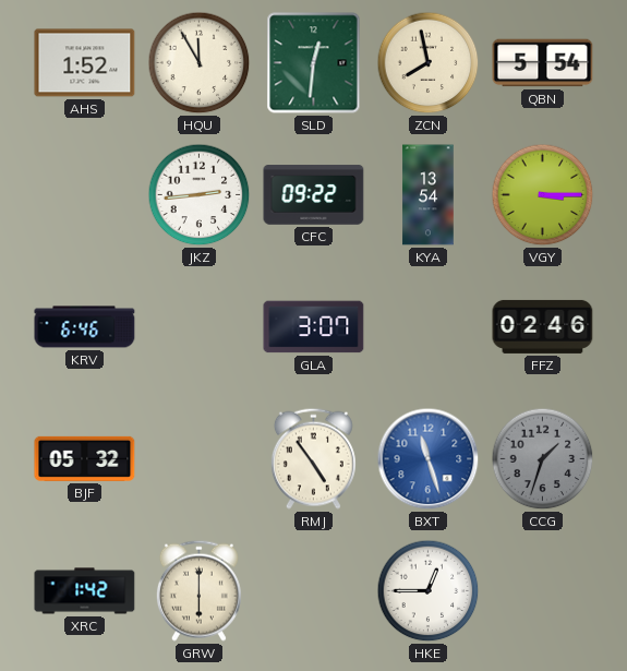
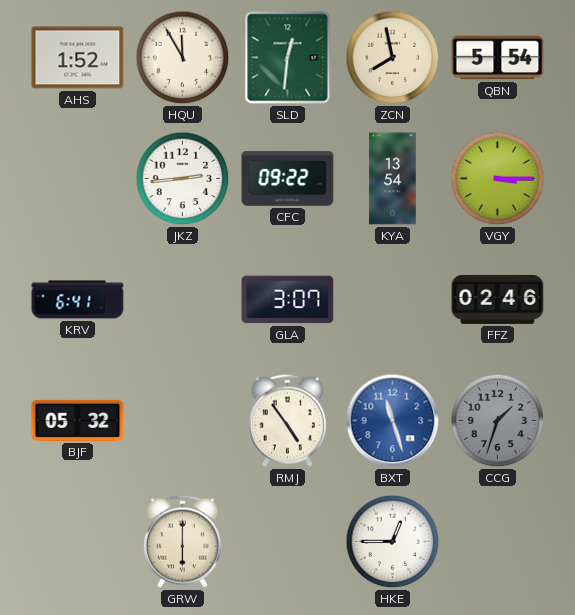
KRV: 6:46 -> 6:41 (78, 300)
XRC: 1:42 -> none (85, 591)
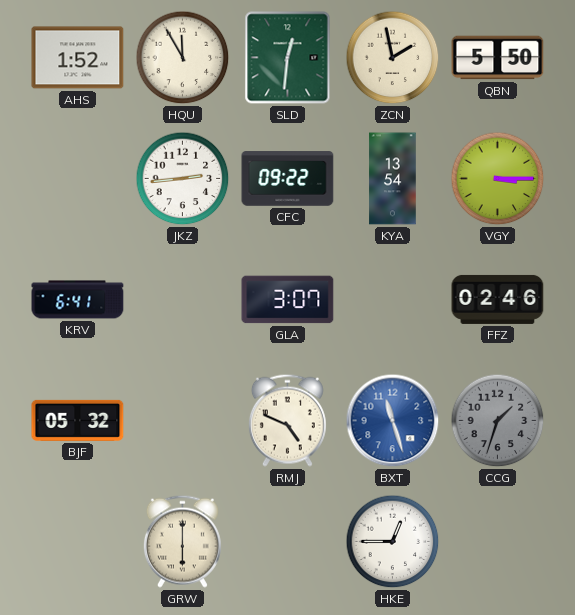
ZCN: 7:58 -> 1:58 (393, 58)
QBN: 5:54 -> 5:50 (498, 58)
RMJ: 4:54 -> 4:49 (287, 420)
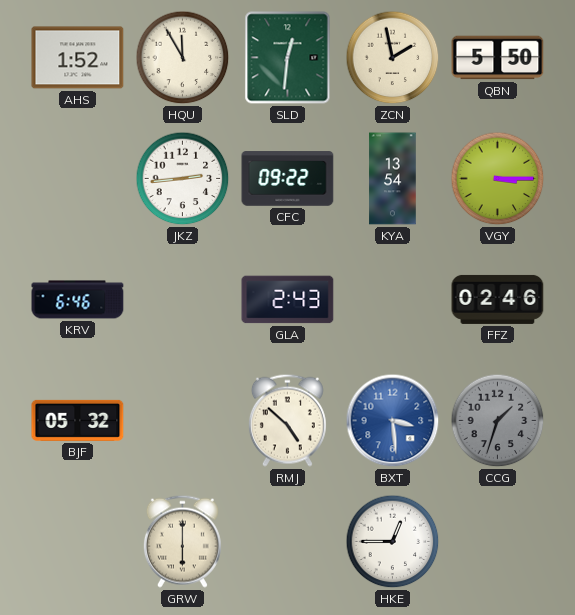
KRV: 6:41 -> 6:46 (78, 300)
GLA: 3:07 -> 2:43 (288, 300)
RMJ: 4:49 -> 4:52 (287, 420)
BXT: 11:27 -> 3:29 (393, 421)
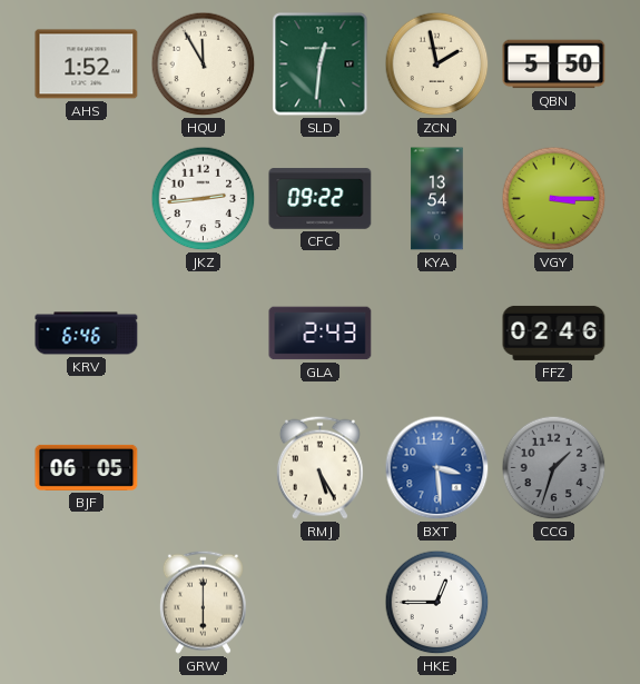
BJF: 05:32 -> 06:05 (87, 467)
RMJ: 4:52 -> 5:25 (319, 467)
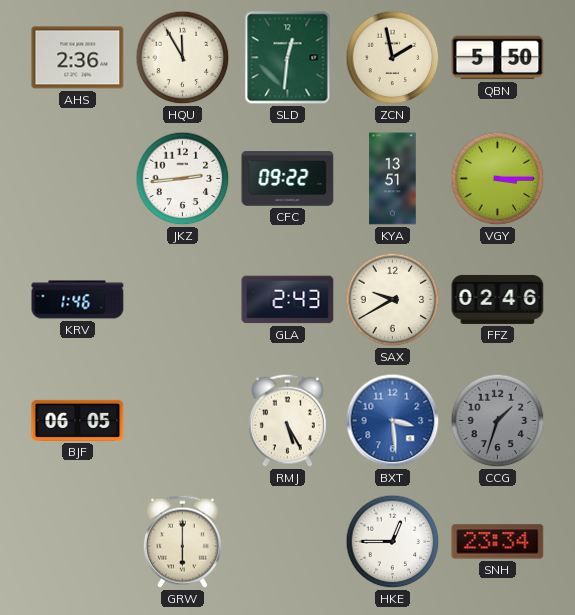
AHS: 1:52 -> 2:36 (78, 58)
KYA: 13:54 -> 13:51 (393, 179)
KRV: 6:46 -> 1:46 (78, 300)
SAX: none -> 9:40 (393, 300)
SNH: none -> 23:34 (498, 542)
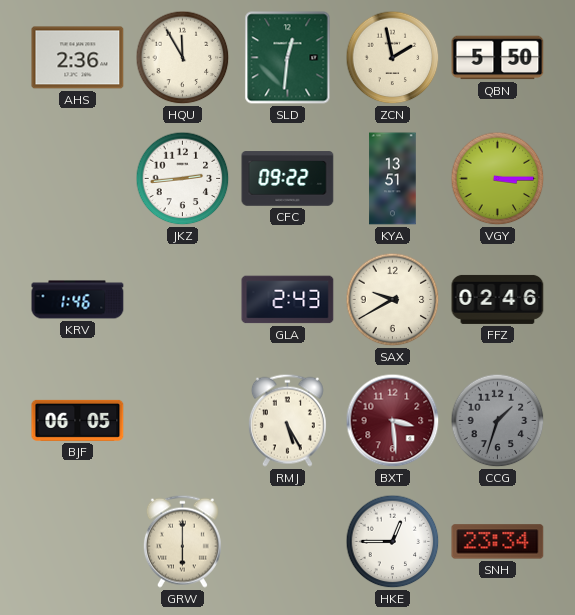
BXT dial: blue -> burgundy (393, 421)
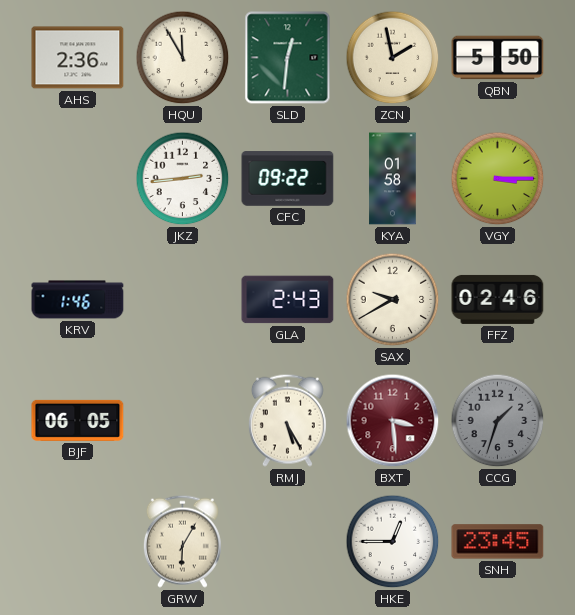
KYA: 13:51 -> 01:58 (393, 179)
GRW: 6:00 -> 6:05 (182, 541)
SNH: 23:34 -> 23:45 (498, 542)
